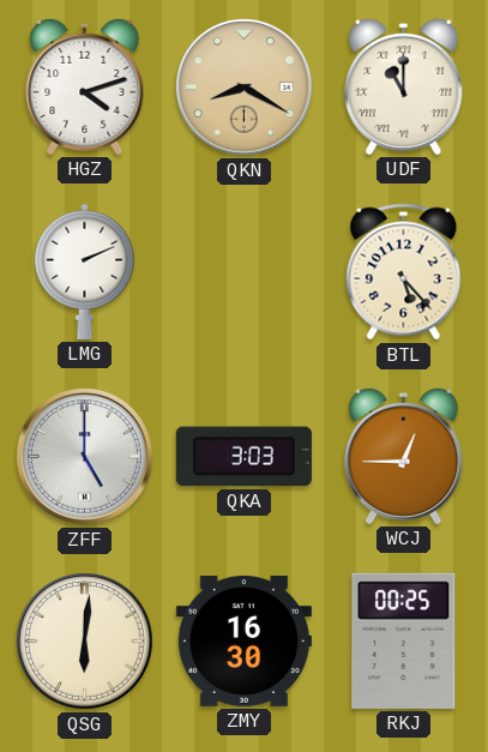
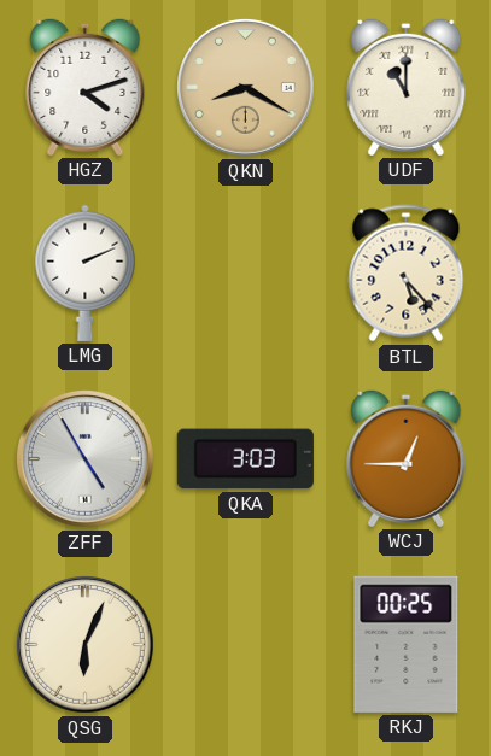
ZFF: 5:00 -> 4:55 (86, 459)
QSG: 6:01 -> 6:04 (86, 645)
ZMY: 16:30 -> none (243, 640)
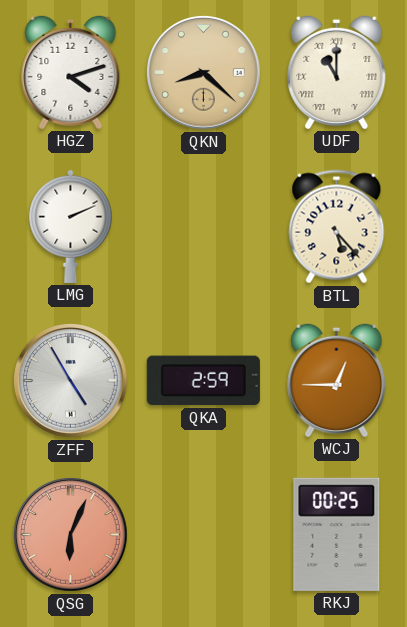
QKN: 8:20 -> 8:22 (204, 73)
QKA: 3:03 -> 2:59 (203, 381)
QSG dial: cream -> salmon (71, 535)
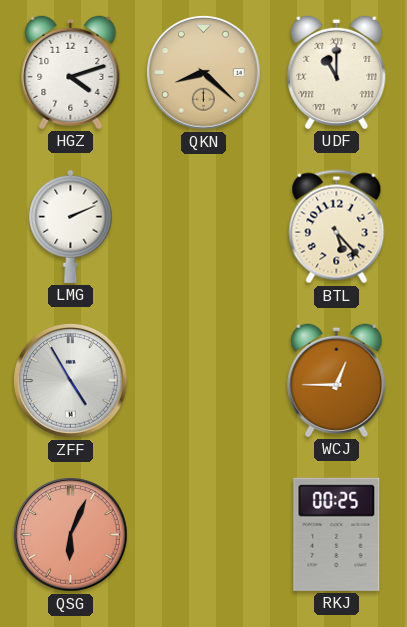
QKA: 2:59 -> none (203, 381)
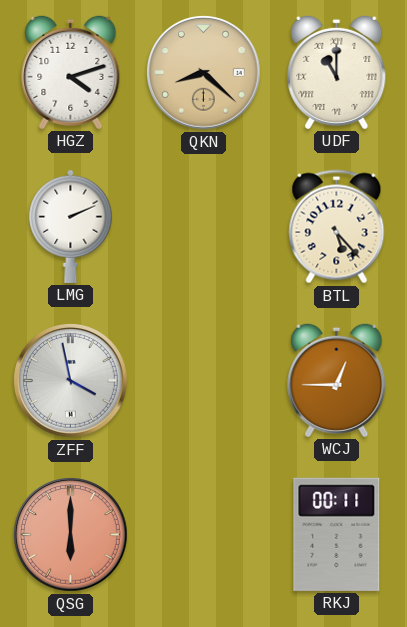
ZFF: 4:55 -> 3:58 (71, 381)
QSG: 6:04 -> 6:00 (71, 535)
RKJ: 00:25 -> 00:11 (337, 534)
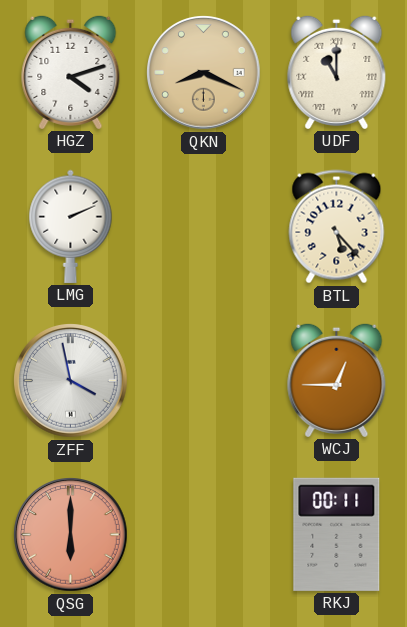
QKN: 8:22 -> 8:19 (204, 73)
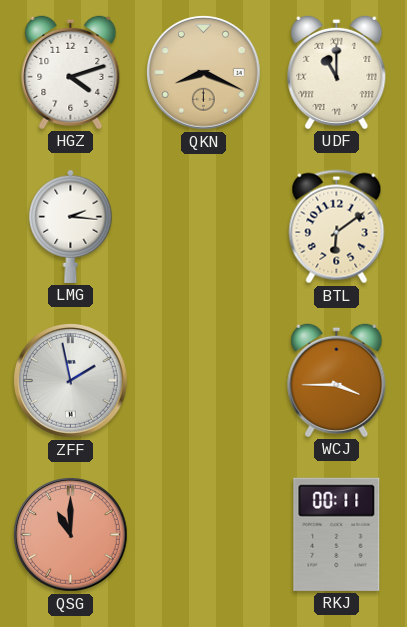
LMG: 2:11 -> 2:16 (71, 226)
BTL: 5:23 -> 6:09 (337, 227)
ZFF: 3:58 -> 1:58 (71, 381)
WCJ: 12:45 -> 3:45 (337, 380)
QSG: 6:00 -> 11:00 (71, 535)
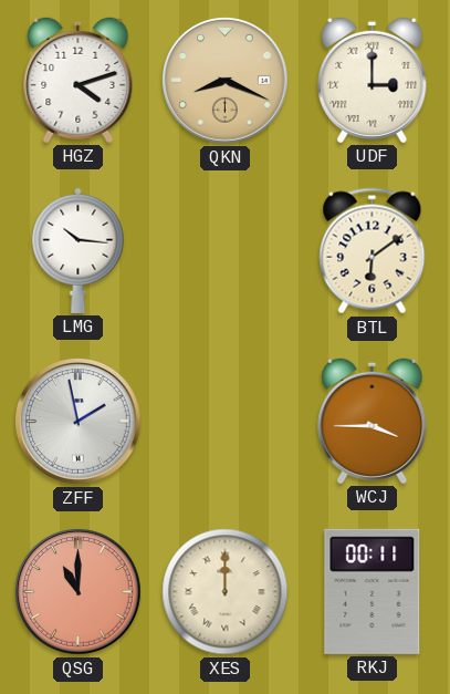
UDF: 11:00 -> 3:00 (373, 80)
LMG: 2:16 -> 10:16 (79, 250)
XES: none -> 12:00 (226, 592)
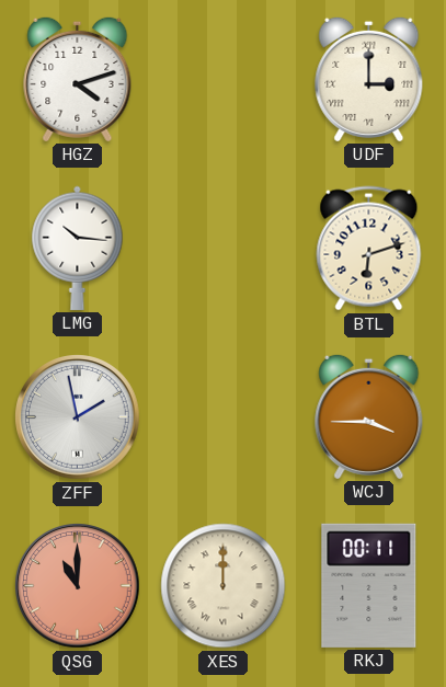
QKN: 8:19 -> none (226, 81)
BTL: 6:09 -> 6:12 (369, 249)
